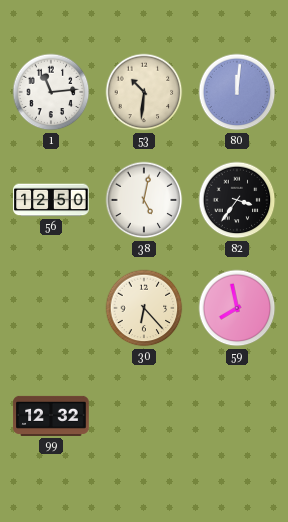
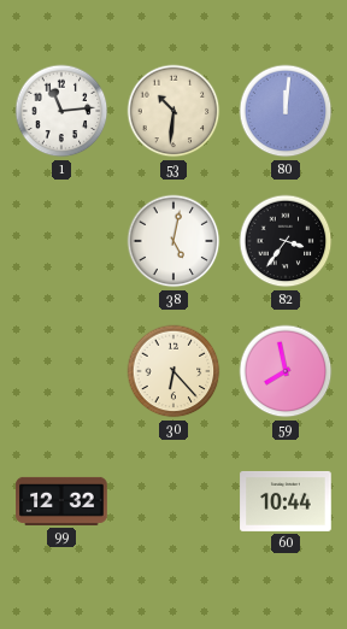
56: 12:50 -> none (51, 200)
60: none -> 10:44 (286, 501)
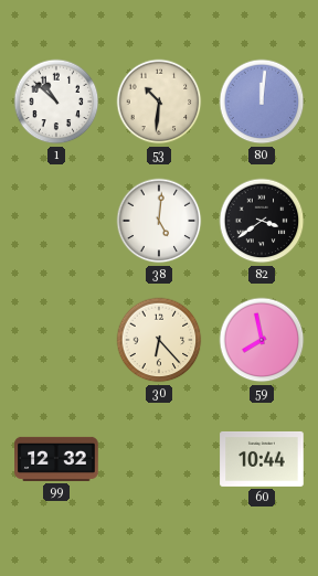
1: 11:14 -> 10:52 (56, 102)
38: 5:02 -> 5:01 (159, 221)
82: 3:36 -> 3:39 (262, 221)
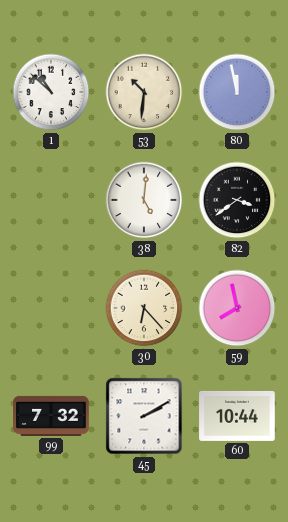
80: 12:01 -> 11:58 (237, 92)
99: 12:32 -> 7:32 (51, 416)
45: none -> 2:10 (144, 416)
